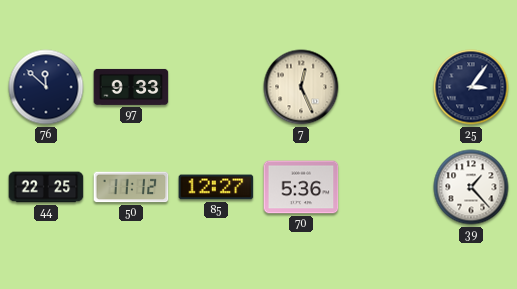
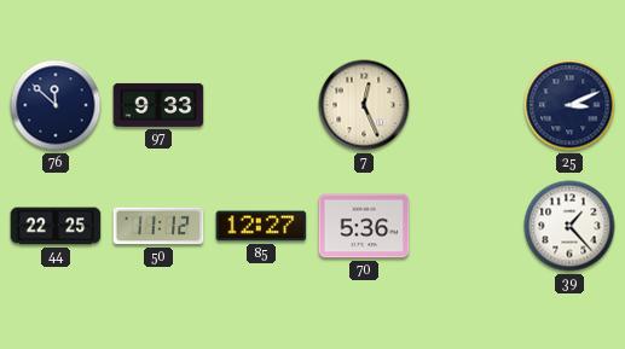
25: 3:06 -> 3:11 (569, 105)
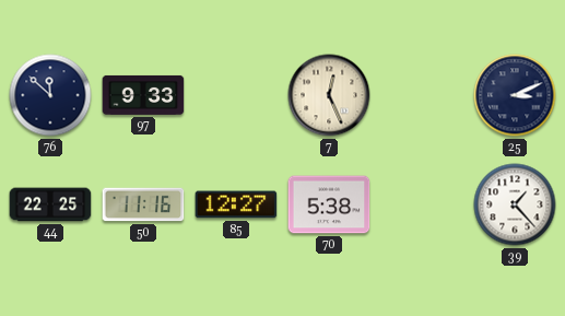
50: 11:12 -> 11:16 (143, 204)
70: 5:36 -> 5:38 (329, 204)
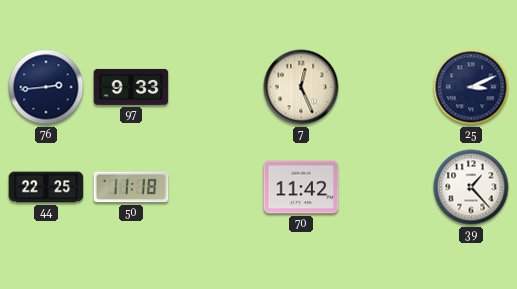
76: 11:52 -> 2:44 (46, 87)
50: 11:16 -> 11:18 (131, 187)
85: 12:27 -> none (236, 204)
70: 5:38 -> 11:42 (301, 187)
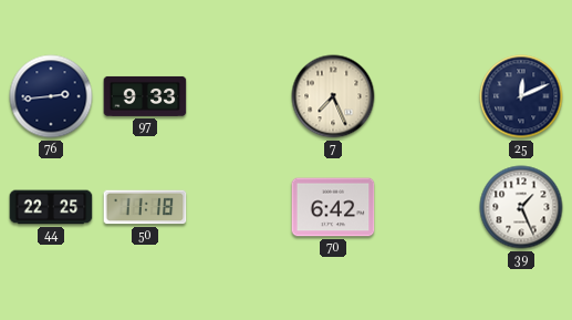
7: 12:26 -> 7:26 (333, 96)
25: 3:11 -> 12:11 (521, 96)
70: 11:42 -> 6:42 (333, 207)
39: 1:23 -> 1:26 (521, 207)
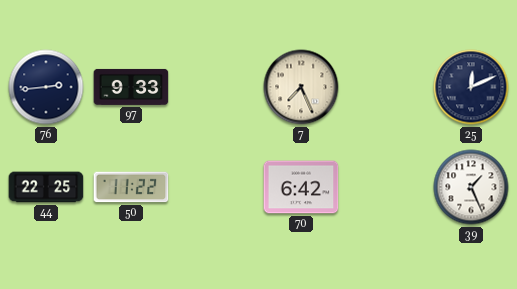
50: 11:18 -> 11:22 (131, 187)
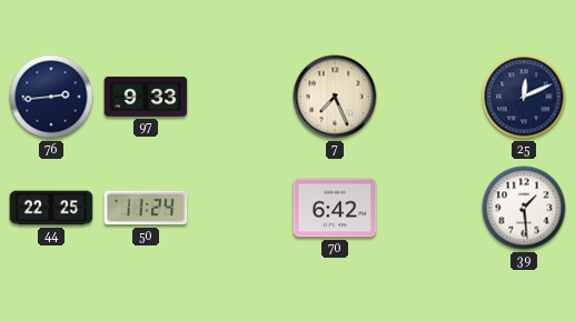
50: 11:22 -> 11:24 (146, 208)
39: 1:26 -> 1:29 (524, 208)
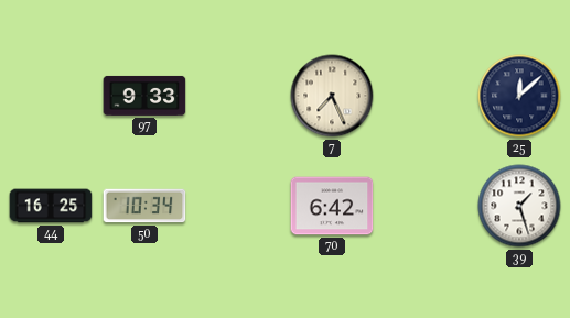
76: 2:44 -> none (51, 97)
25: 12:11 -> 12:08 (519, 96)
44: 22:25 -> 16:25 (51, 206)
50: 11:24 -> 10:34 (144, 206)
39: 1:29 -> 1:27 (519, 206)
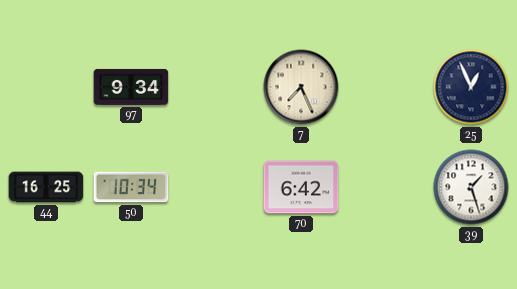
97: 9:33 -> 9:34 (131, 87)
25: 12:08 -> 12:56 (471, 87)
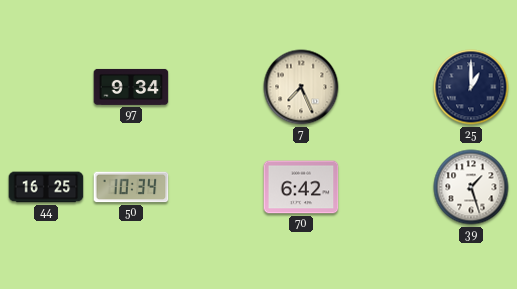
25: 12:56 -> 1:00 (471, 87)
